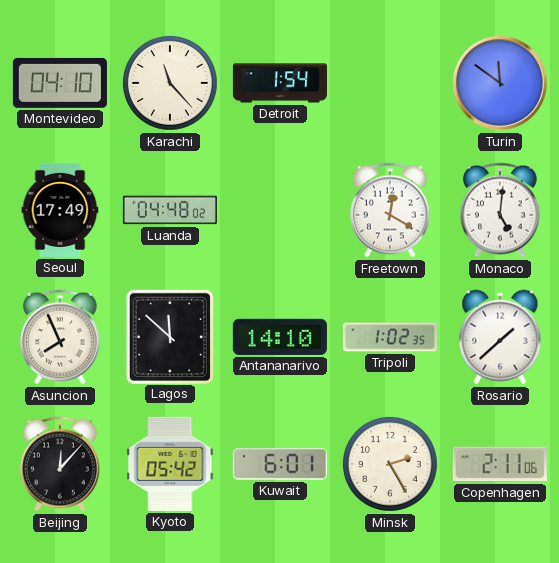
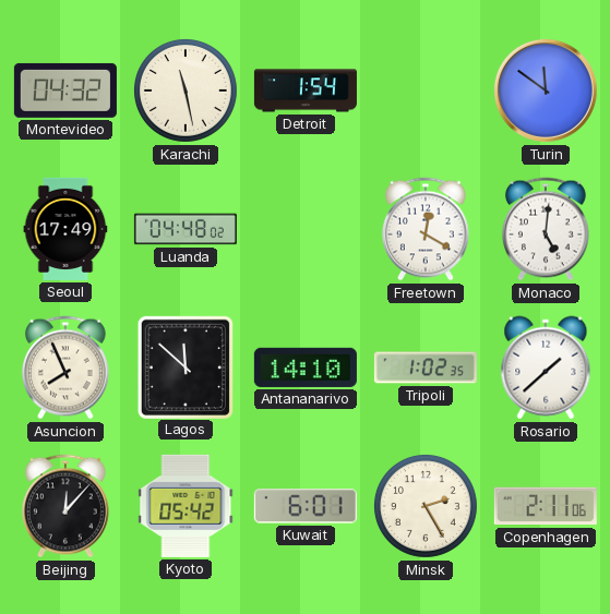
Montevideo: 04:10 -> 04:32 (65, 91)
Karachi: 11:23 -> 11:28 (186, 91)
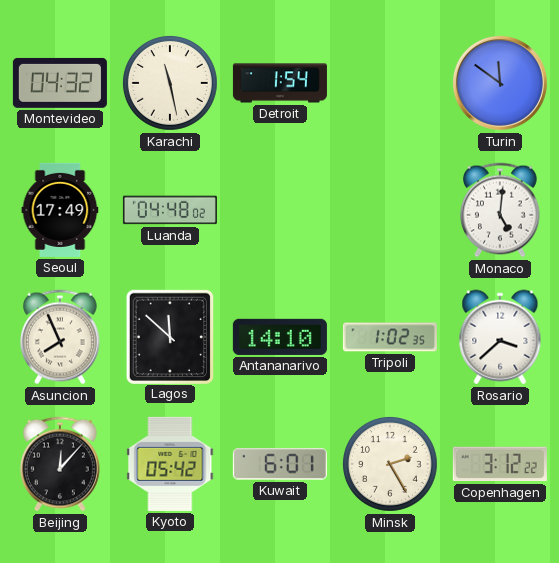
Freetown: 12:20 -> none (426, 229)
Rosario: 1:38 -> 3:38 (500, 337)
Copenhagen: 2:11 -> 3:12 (500, 464)
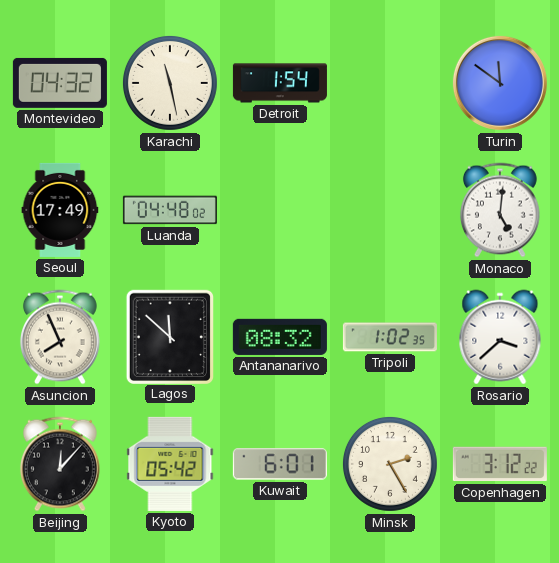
Antananarivo: 14:10 -> 08:32 (280, 337)
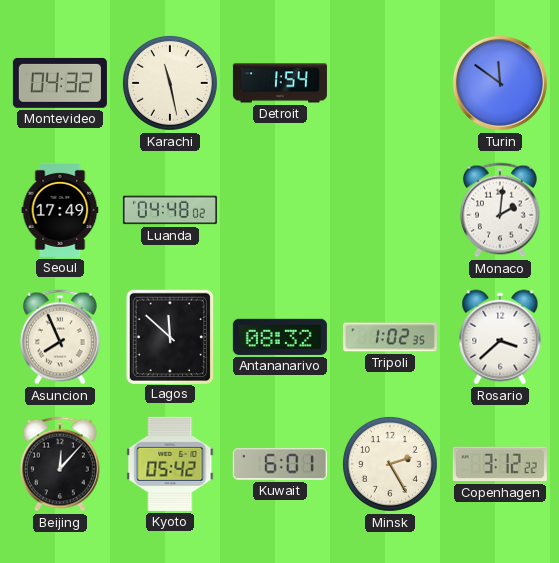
Monaco: 5:01 -> 2:01 (500, 210)
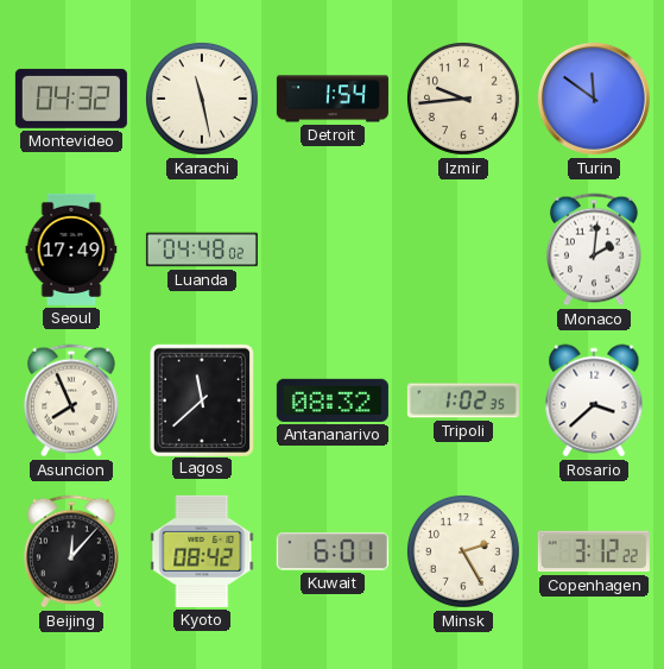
Izmir: none -> 9:44 (463, 99)
Lagos: 11:52 -> 11:38 (201, 399)
Kyoto: 05:42 -> 08:42 (202, 551)
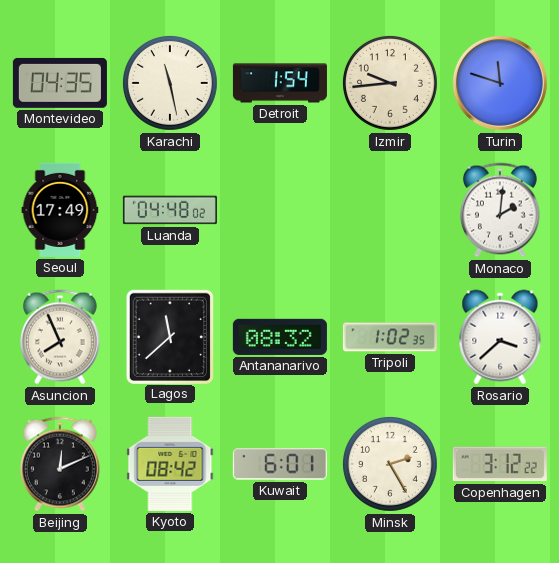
Montevideo: 04:32 -> 04:35 (60, 83)
Turin: 11:51 -> 11:48 (500, 83)
Beijing: 12:07 -> 12:11 (60, 464)
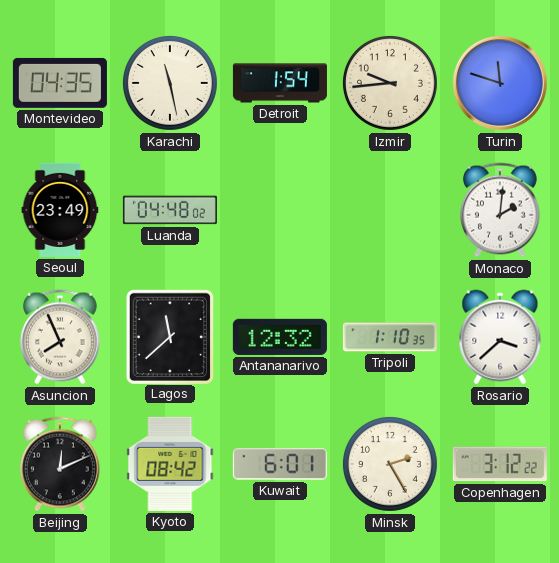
Seoul: 17:49 -> 23:49 (60, 210)
Antananarivo: 08:32 -> 12:32 (280, 337)
Tripoli: 1:02 -> 1:10 (390, 337)
